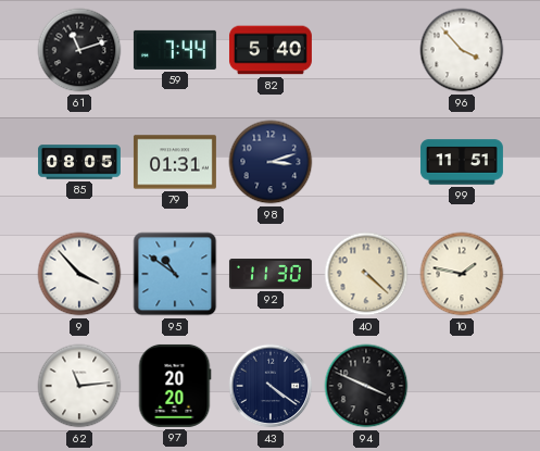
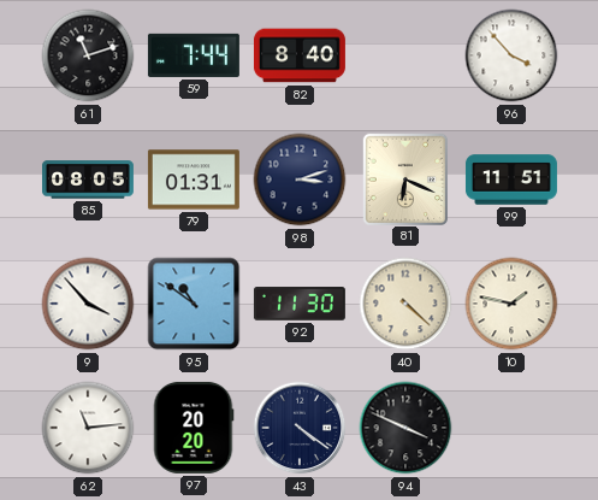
82: 5:40 -> 8:40 (300, 55)
81: none -> 6:19 (404, 178)
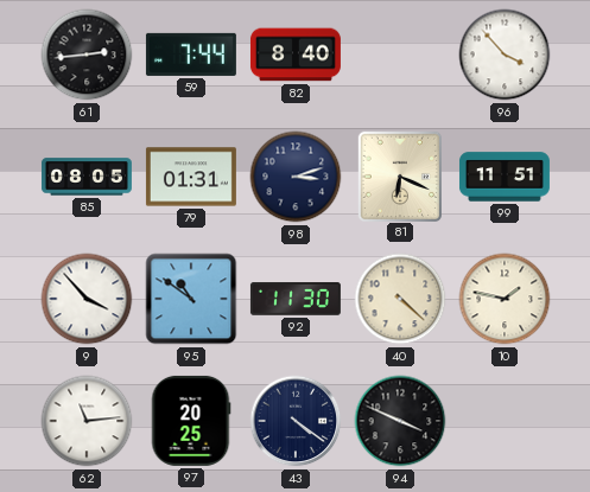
61: 11:12 -> 2:44 (87, 55)
97: 20:20 -> 20:25 (191, 421)
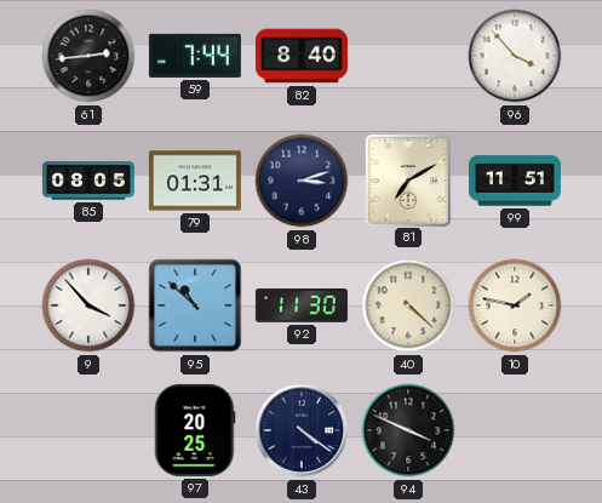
81: 6:19 -> 7:10 (407, 179)
95: 10:51 -> 10:52 (195, 305)
62: 11:14 -> none (87, 421)
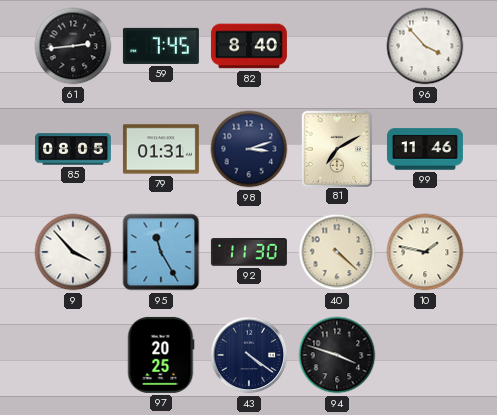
59: 7:44 -> 7:45 (161, 46)
99: 11:51 -> 11:46 (425, 149)
95: 10:52 -> 11:25 (161, 252)
94: 3:49 -> 3:48 (337, 355)
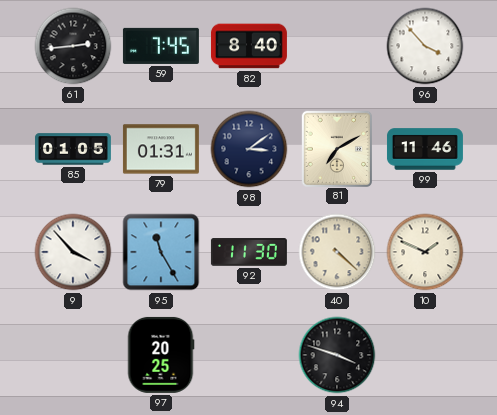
85: 08:05 -> 01:05 (73, 149)
98: 3:12 -> 3:09 (249, 149)
10: 1:47 -> 1:49 (425, 252)
43: 4:21 -> none (249, 355)
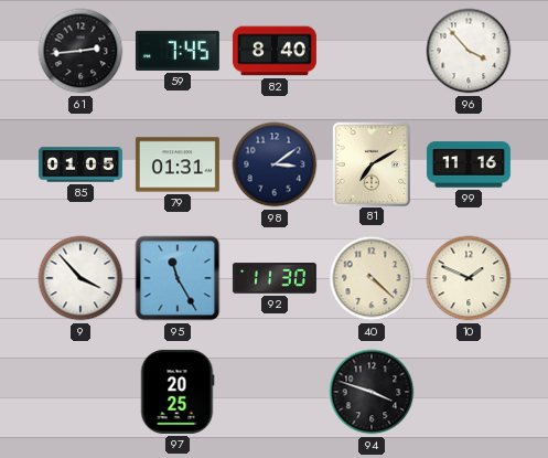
99: 11:46 -> 11:16 (469, 164)
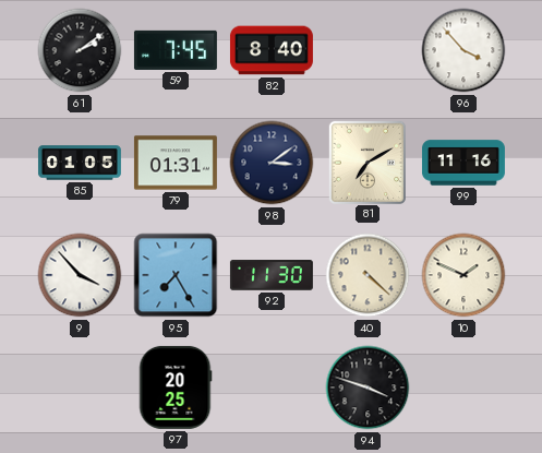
61: 2:44 -> 2:09 (80, 50)
95: 11:25 -> 7:25 (176, 275)
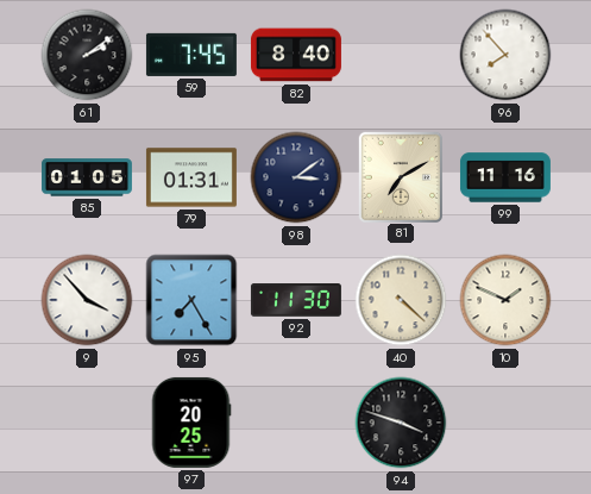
96: 3:53 -> 7:53 (505, 55)
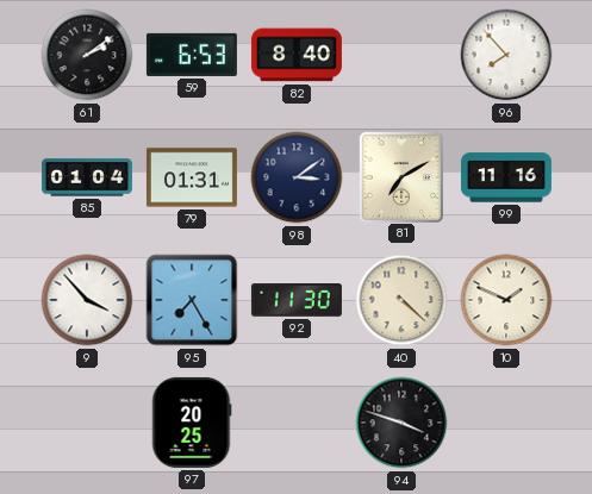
59: 7:45 -> 6:53 (192, 55)
85: 01:05 -> 01:04 (87, 177)
